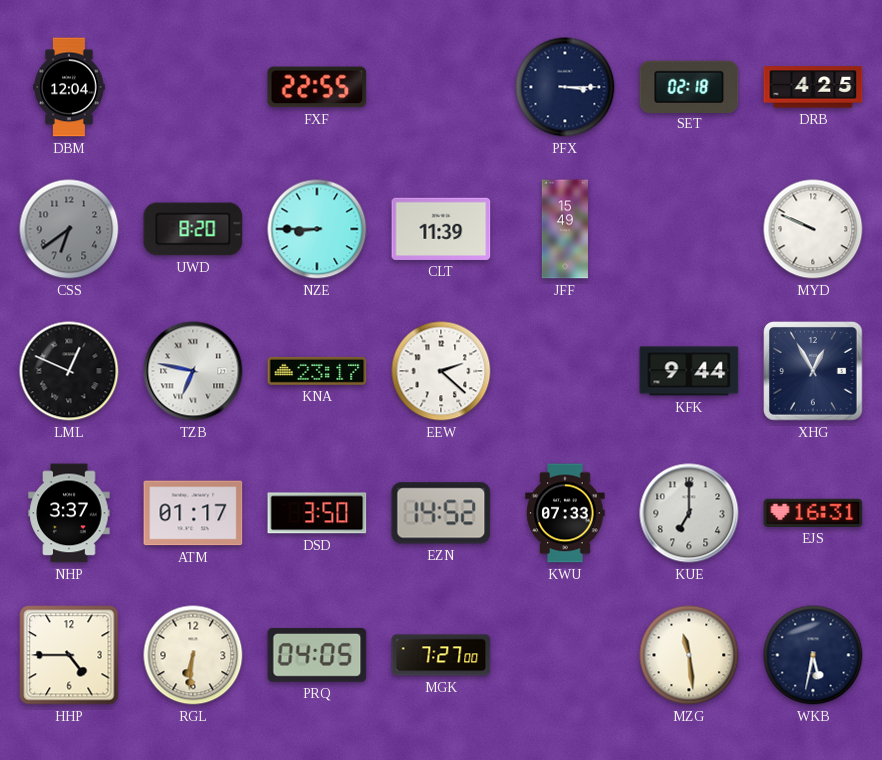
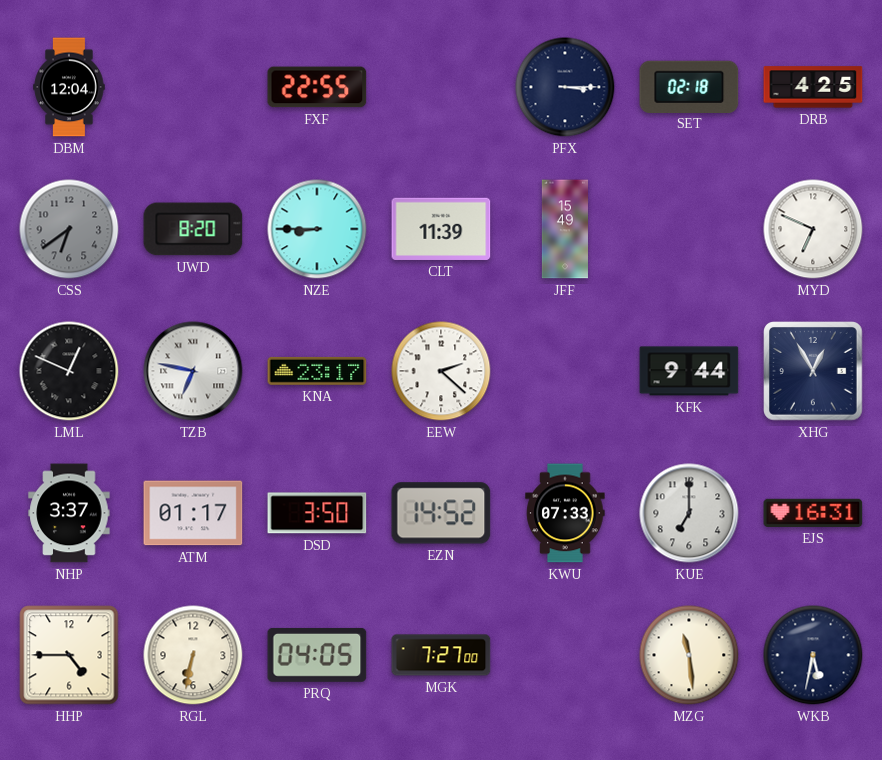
MYD: 9:49 -> 6:49 (813, 229)
RGL: 6:31 -> 6:32 (193, 655)
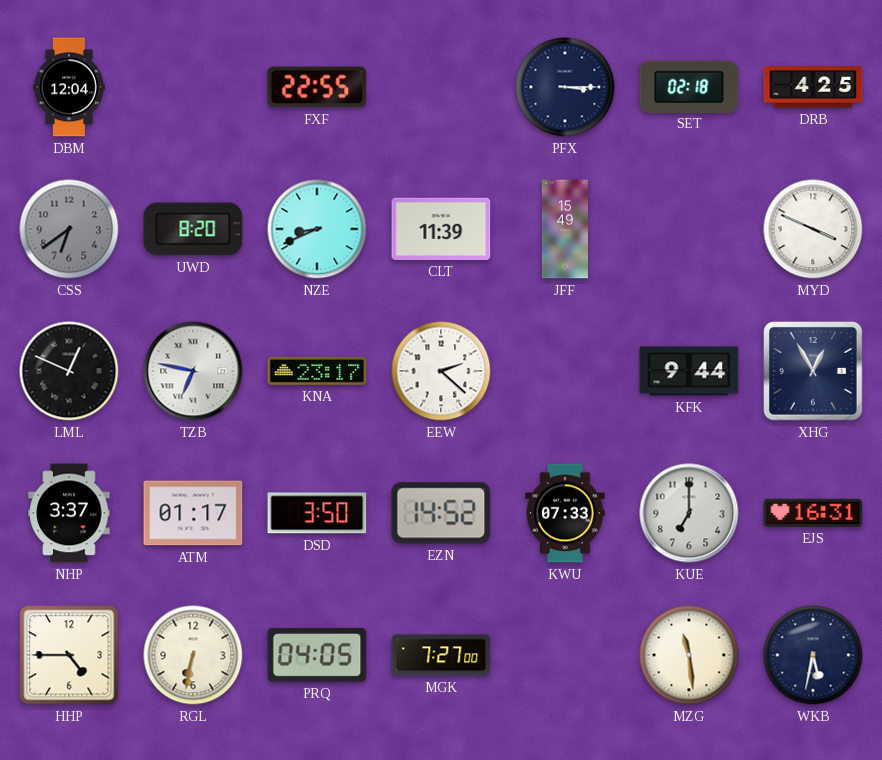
NZE: 8:45 -> 8:41 (317, 229)
MYD: 6:49 -> 3:49 (813, 229)
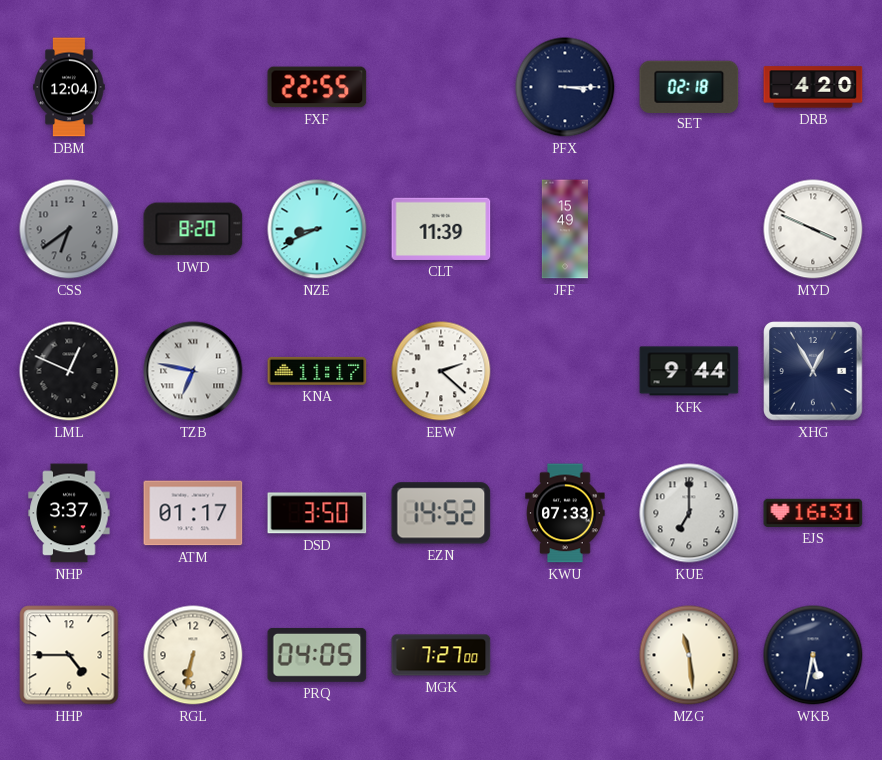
DRB: 4:25 -> 4:20 (813, 87)
KNA: 23:17 -> 11:17 (317, 371)
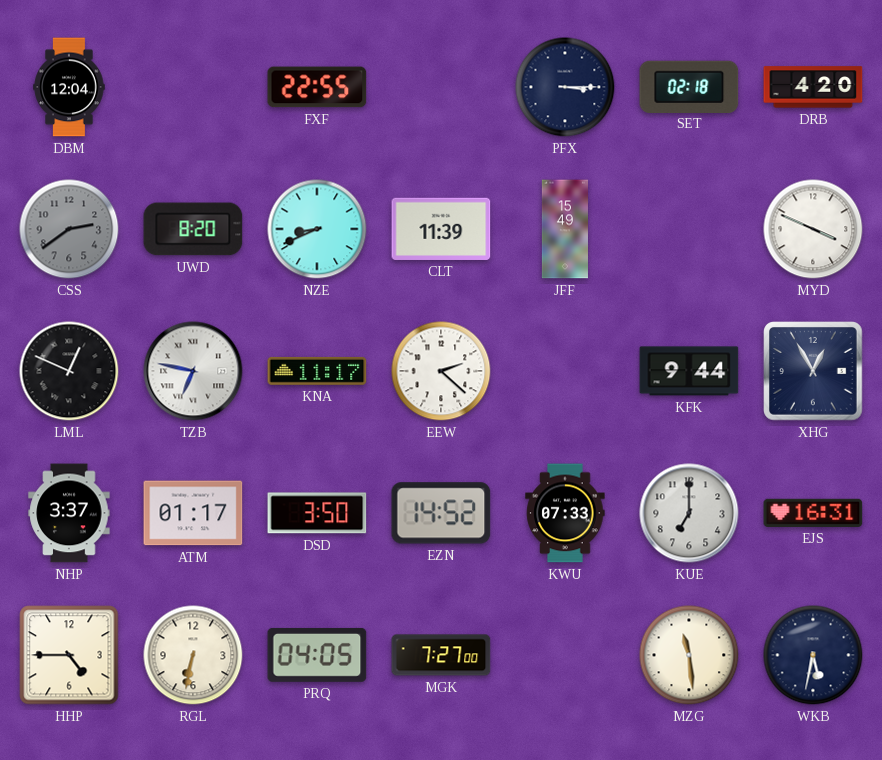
CSS: 6:39 -> 2:39 (69, 229)
